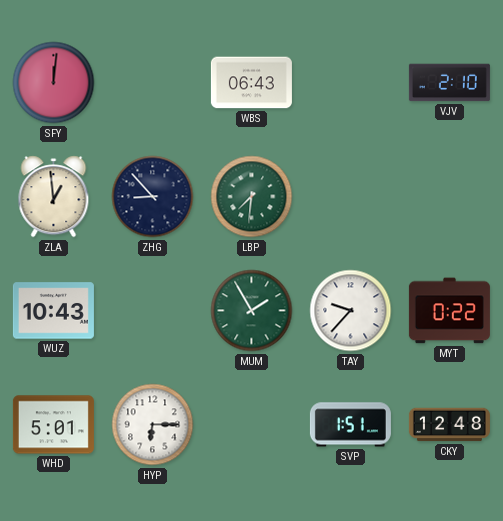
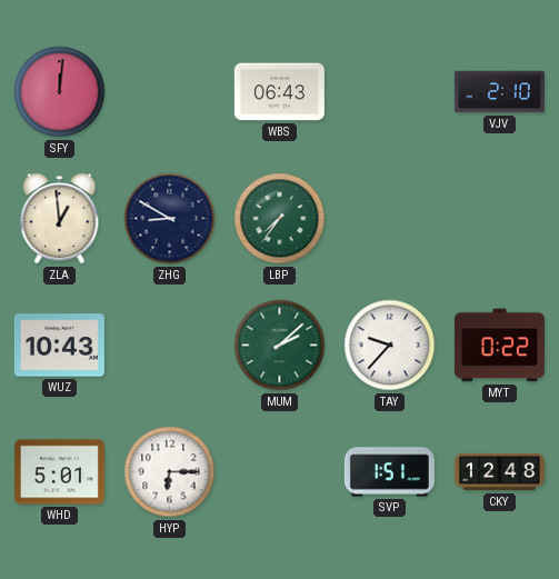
ZHG: 8:53 -> 8:50 (170, 219)
LBP: 7:31 -> 7:36 (280, 219)
MUM: 1:55 -> 2:08 (280, 346)
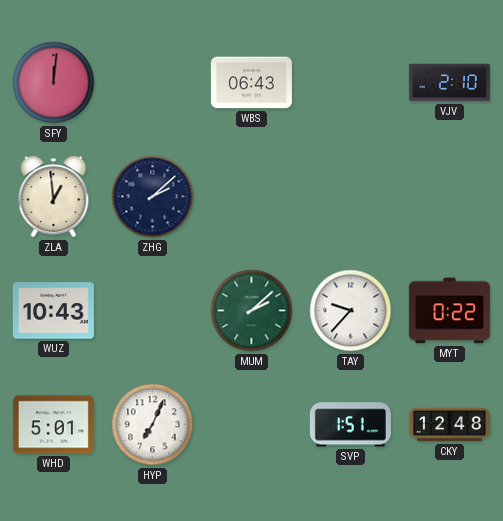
ZHG: 8:50 -> 2:08 (153, 197)
LBP: 7:36 -> none (280, 219)
HYP: 6:15 -> 7:04 (153, 425)
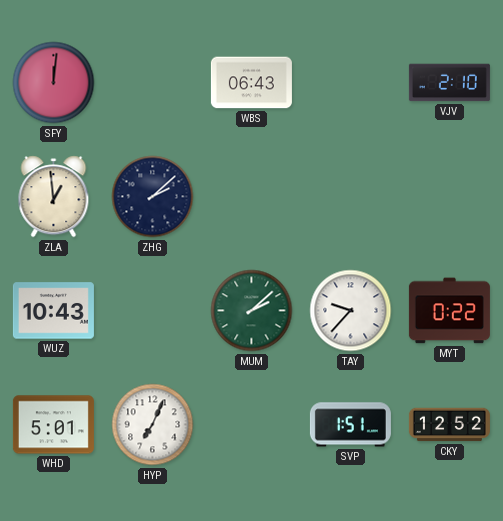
CKY: 12:48 -> 12:52 (449, 425)
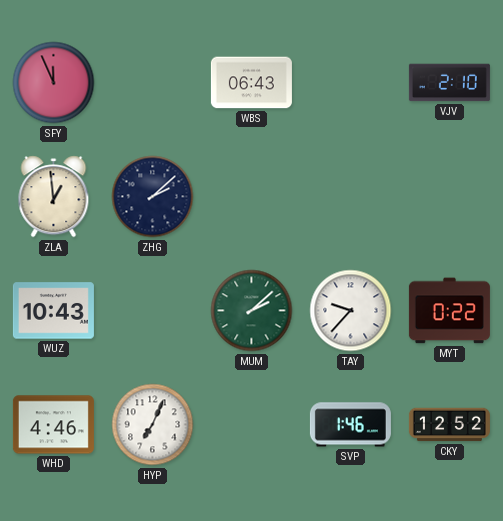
SFY: 12:01 -> 11:56 (54, 83)
WHD: 5:01 -> 4:46 (53, 425)
SVP: 1:51 -> 1:46 (350, 425)
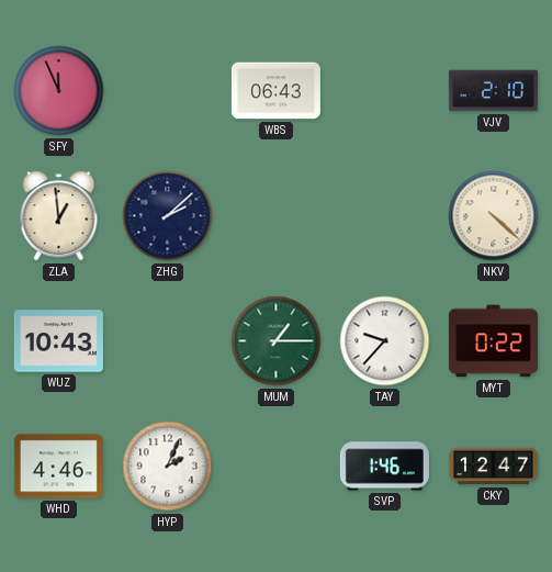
NKV: none -> 4:22 (494, 216)
MUM: 2:08 -> 1:15 (277, 341)
HYP: 7:04 -> 2:04 (168, 467)
CKY: 12:52 -> 12:47 (493, 467)
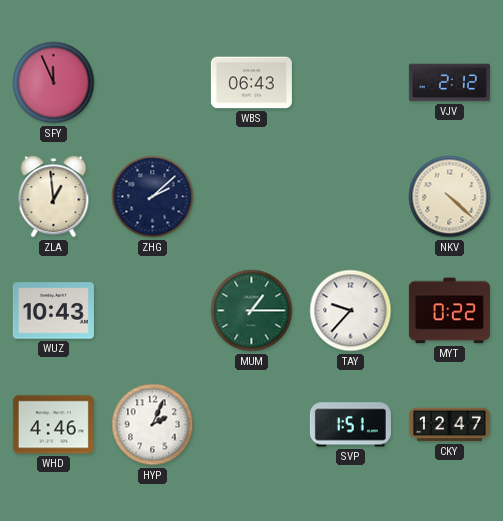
VJV: 2:10 -> 2:12 (449, 83)
SVP: 1:46 -> 1:51 (350, 425)
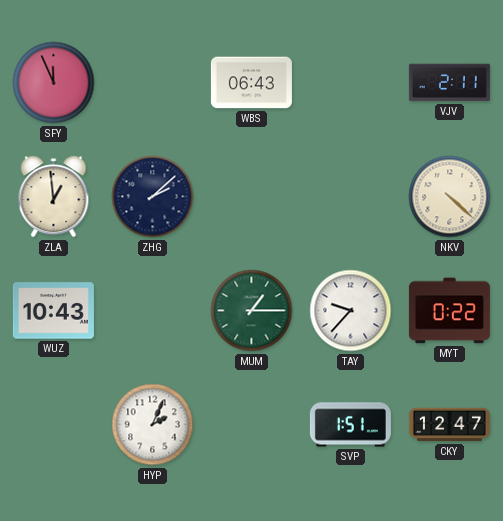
VJV: 2:12 -> 2:11 (449, 83)
WHD: 4:46 -> none (53, 425)
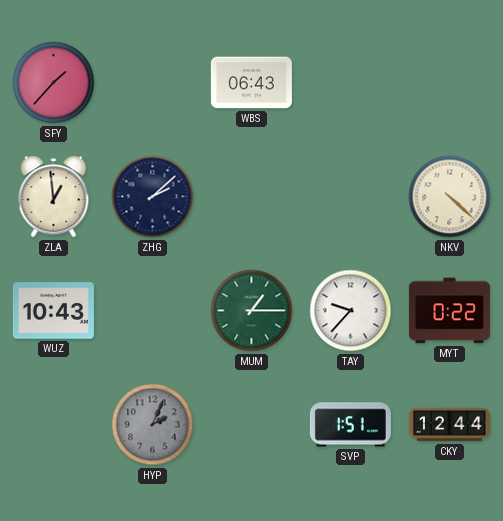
SFY: 11:56 -> 1:37 (54, 83)
VJV: 2:11 -> none (449, 83)
HYP dial: white -> grey (153, 425)
CKY: 12:47 -> 12:44 (449, 425)
